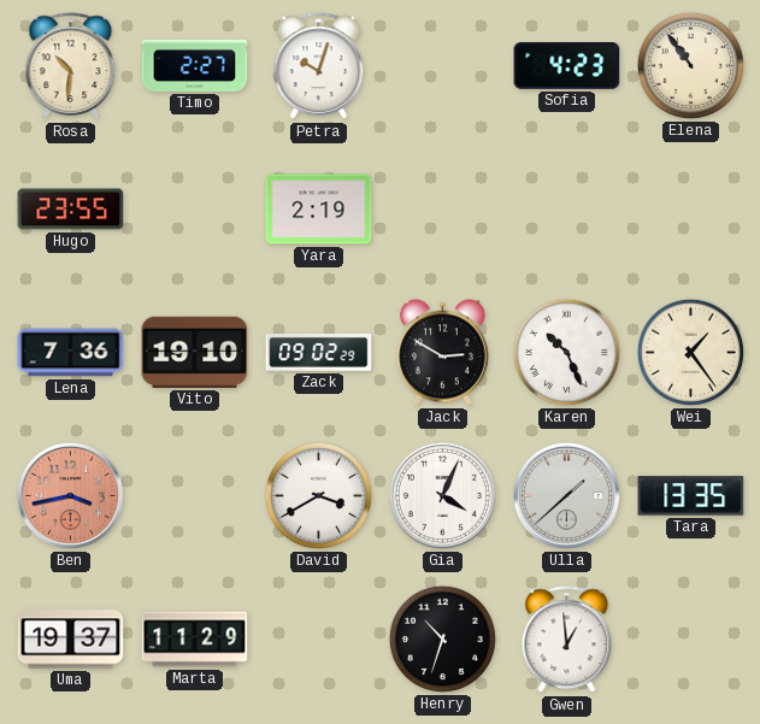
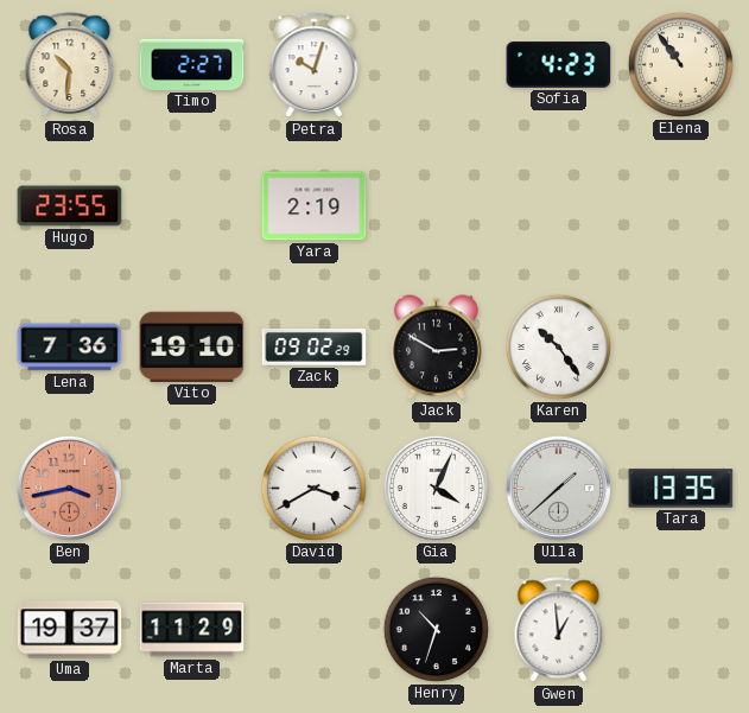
Karen: 10:26 -> 10:24 (558, 346)
Wei: 1:24 -> none (690, 352)
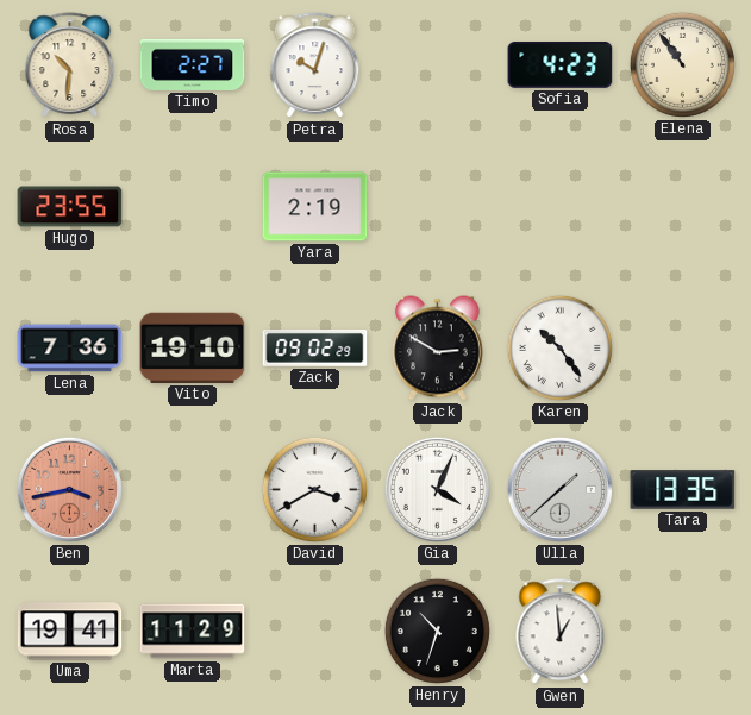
Uma: 19:37 -> 19:41 (70, 632)
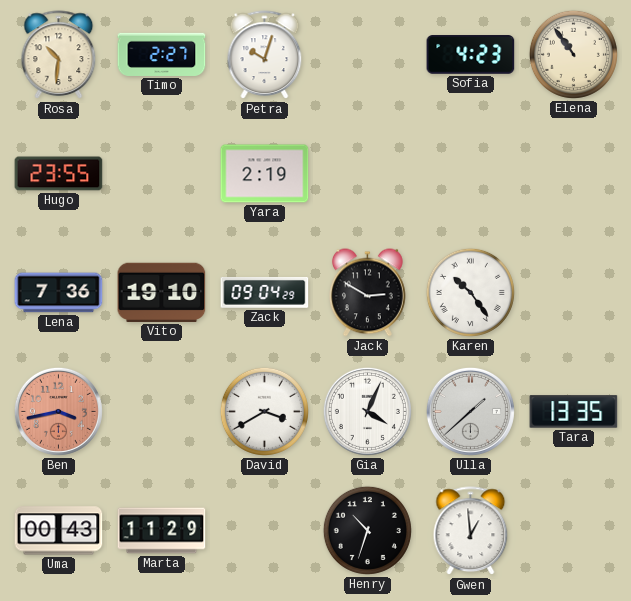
Zack: 09:02 -> 09:04 (265, 292)
Uma: 19:41 -> 00:43 (59, 531)
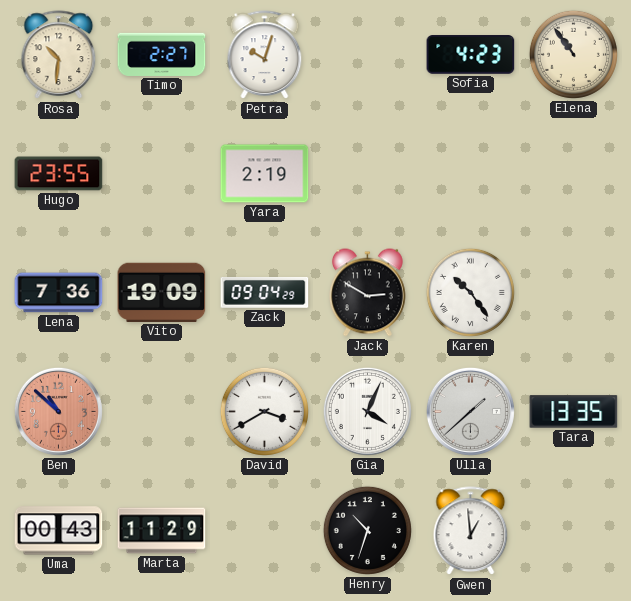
Vito: 19:10 -> 19:09 (162, 292)
Ben: 3:43 -> 10:52 (58, 411)
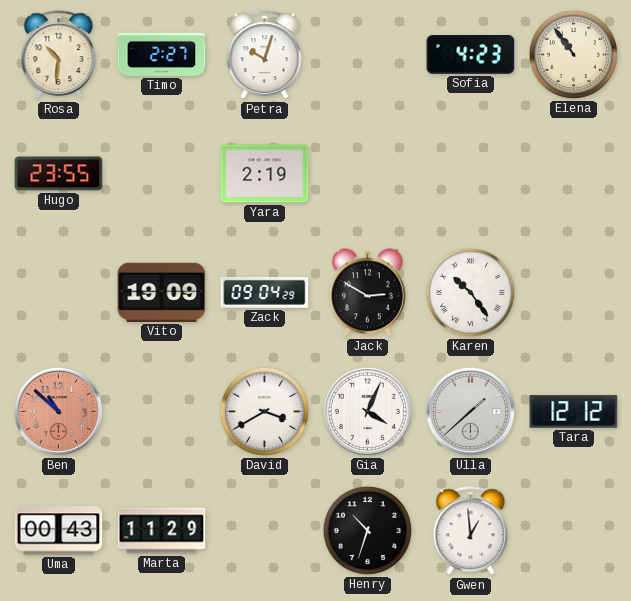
Lena: 7:36 -> none (59, 293)
Tara: 13:35 -> 12:12 (574, 412)
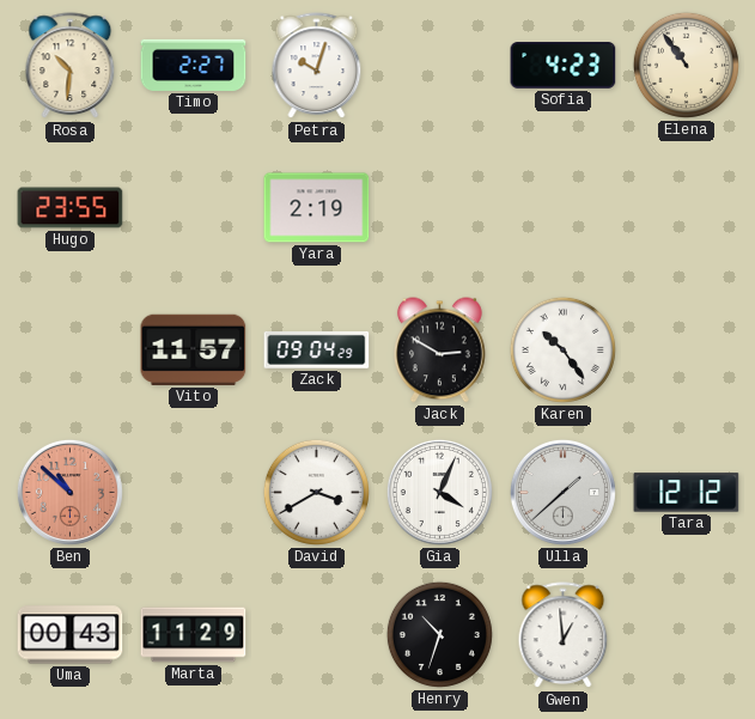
Vito: 19:09 -> 11:57 (194, 349)
